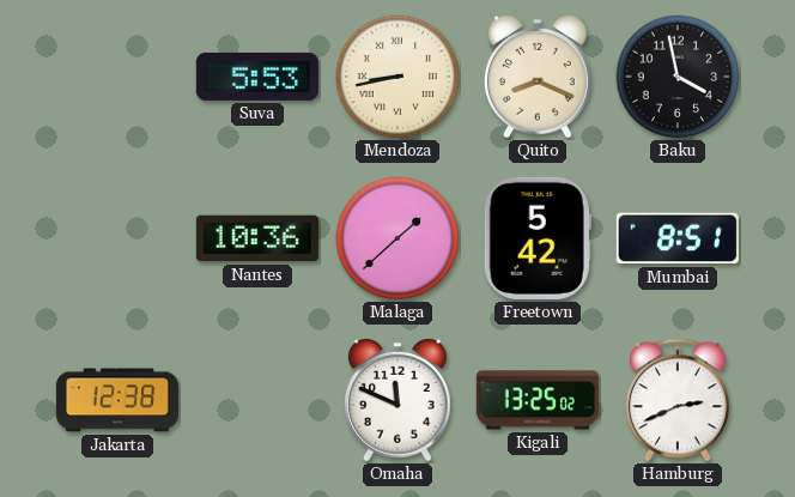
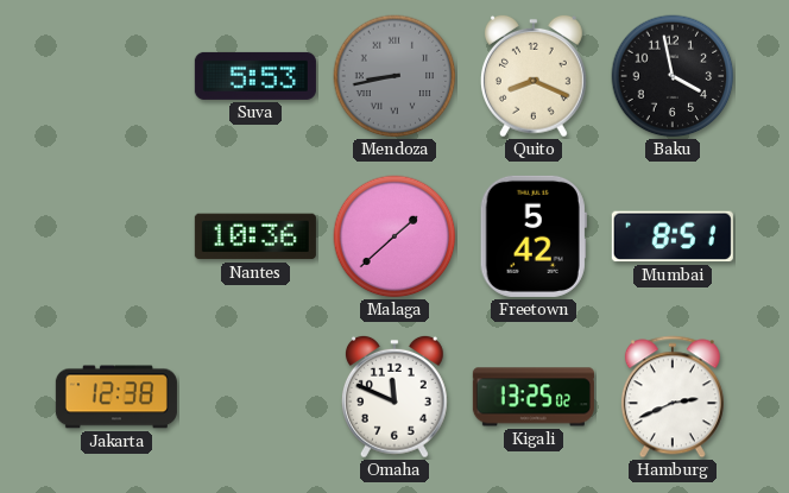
Mendoza dial: cream -> grey (394, 76)
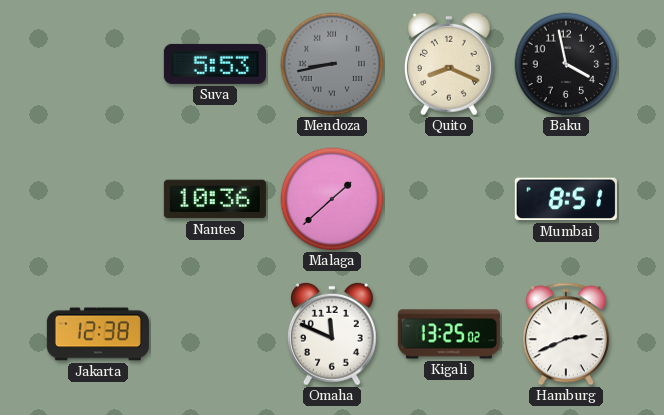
Freetown: 5:42 -> none (534, 236)
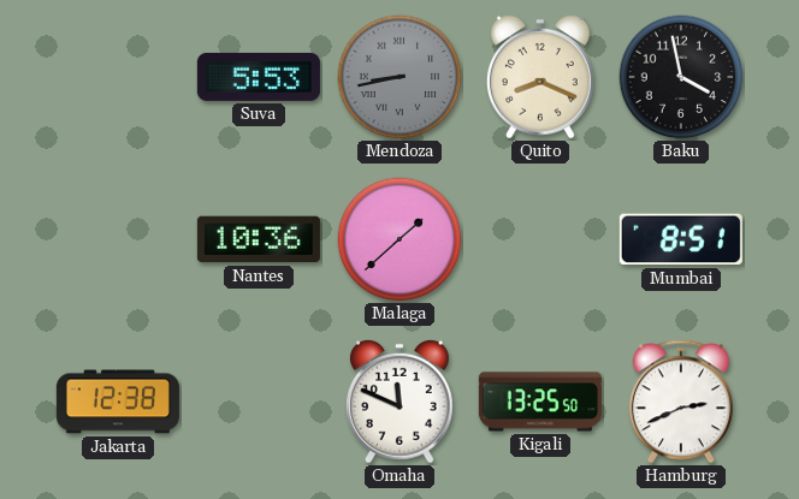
Kigali: 13:25:02 -> 13:25:50 (540, 402)
